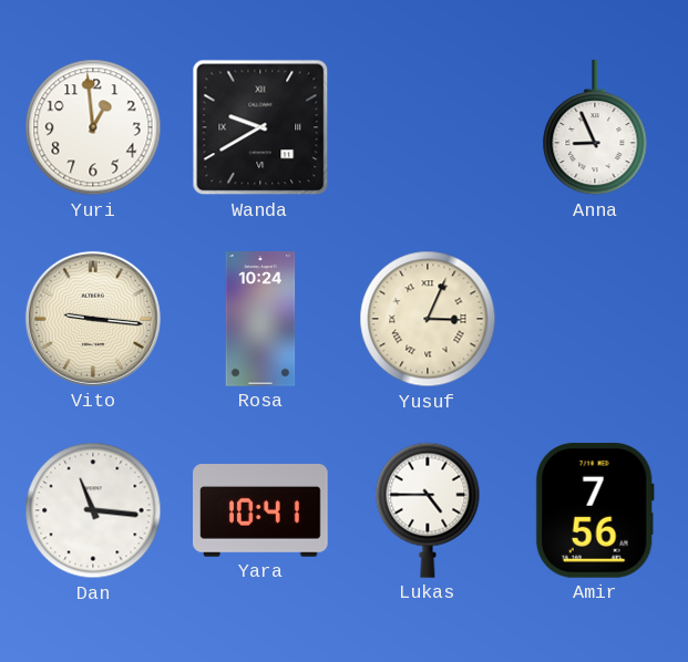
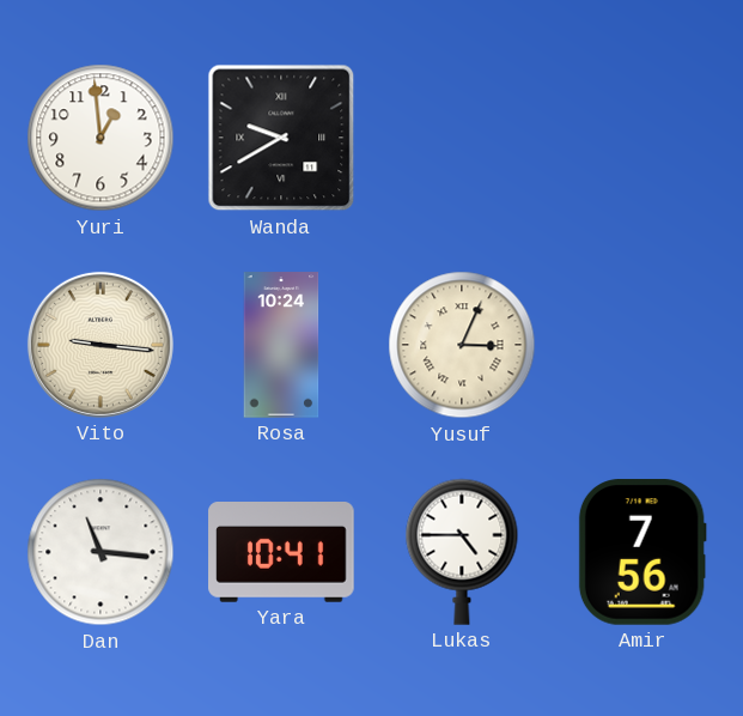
Anna: 8:56 -> none (595, 128)
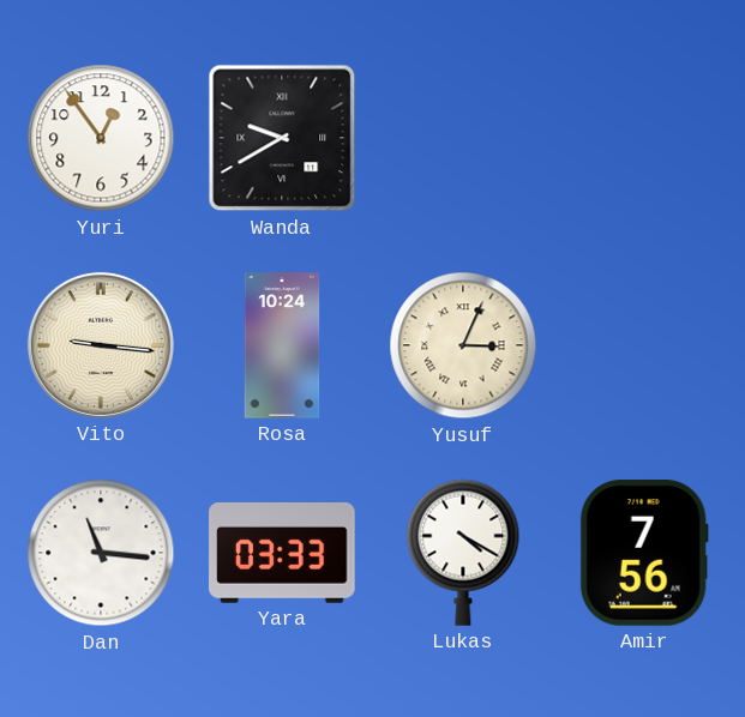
Yuri: 12:59 -> 12:54 (101, 138)
Yara: 10:41 -> 03:33 (282, 554)
Lukas: 4:45 -> 4:20 (463, 553)
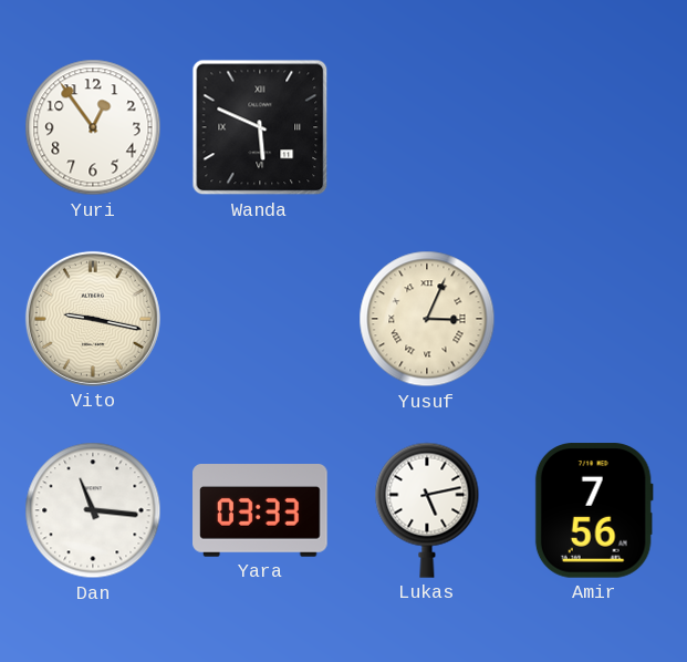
Wanda: 9:40 -> 5:49 (260, 127)
Vito: 9:16 -> 9:17 (93, 319)
Rosa: 10:24 -> none (282, 345)
Lukas: 4:20 -> 5:13 (427, 510)
